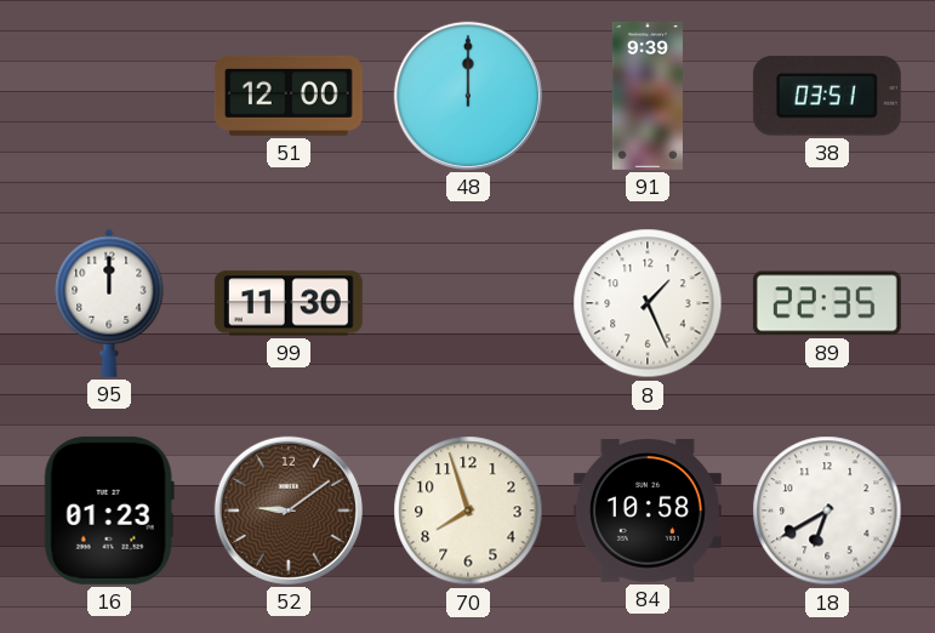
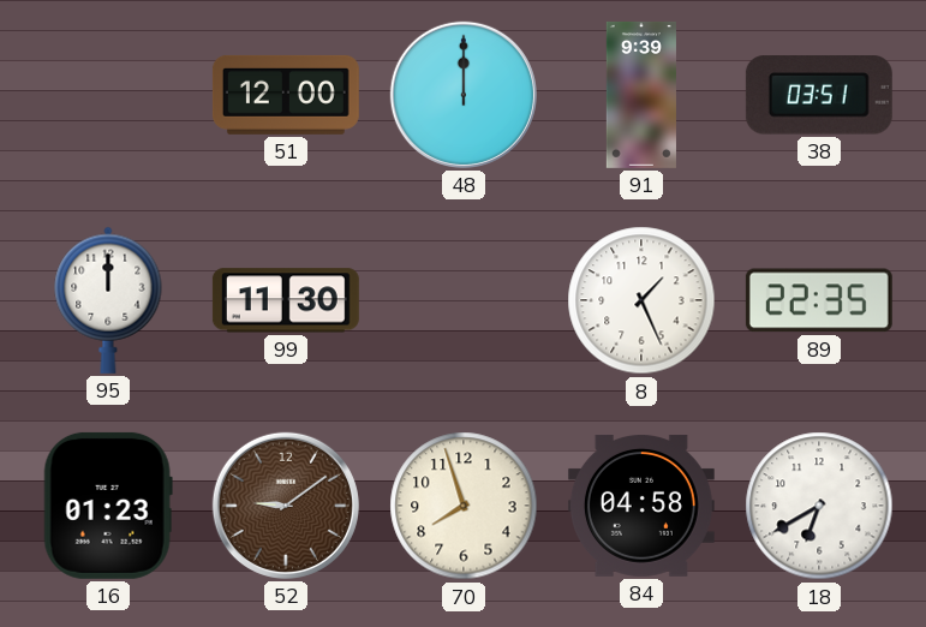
84: 10:58 -> 04:58 (641, 506)
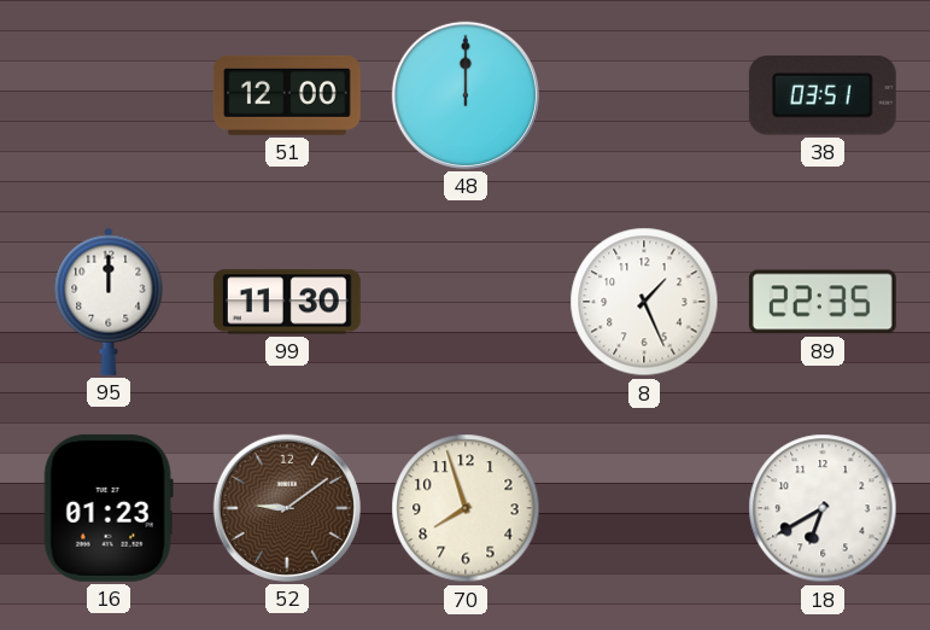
91: 9:39 -> none (641, 95)
84: 04:58 -> none (641, 506)
